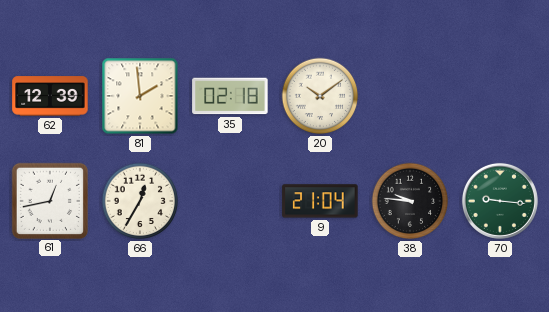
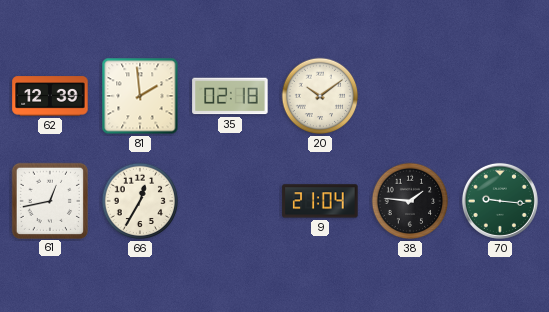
38: 9:46 -> 1:46 (410, 201)
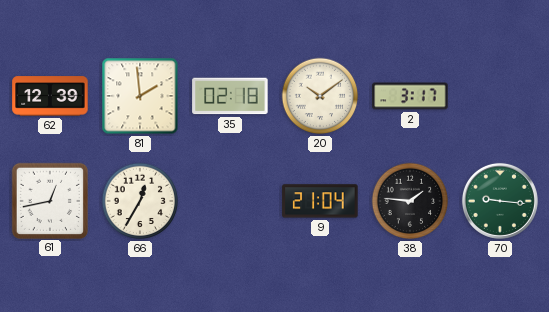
2: none -> 3:17 (410, 96)
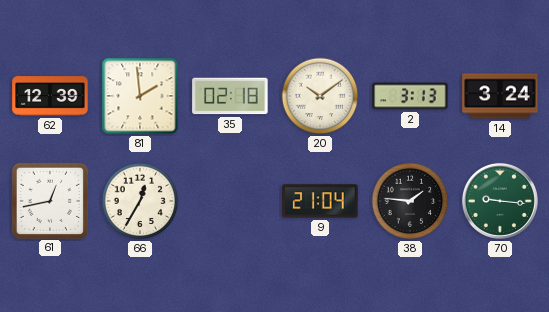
2: 3:17 -> 3:13 (410, 96)
14: none -> 3:24 (500, 96)
